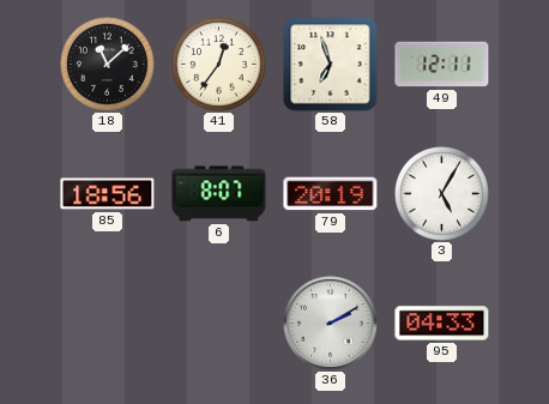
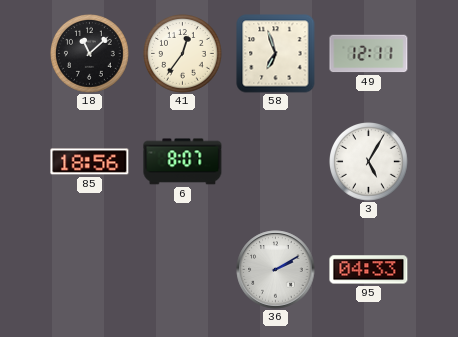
79: 20:19 -> none (331, 194)
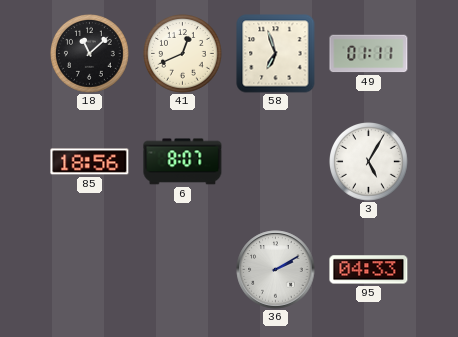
41: 12:36 -> 12:41 (183, 54)
49: 12:11 -> 01:11 (369, 54)
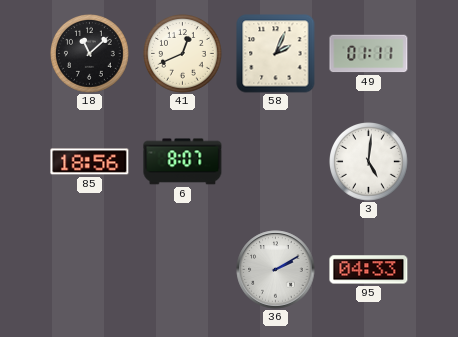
58: 6:57 -> 2:04 (276, 54)
3: 5:05 -> 5:01 (369, 162)
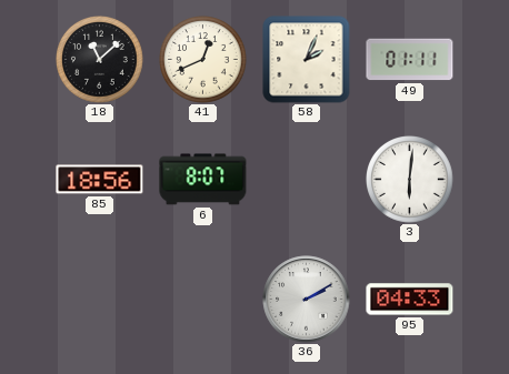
3: 5:01 -> 6:01 (410, 180)
